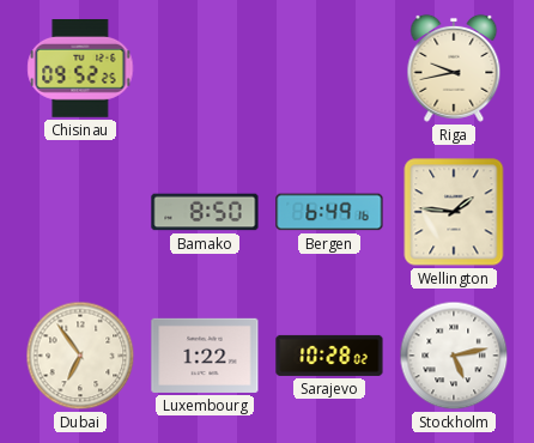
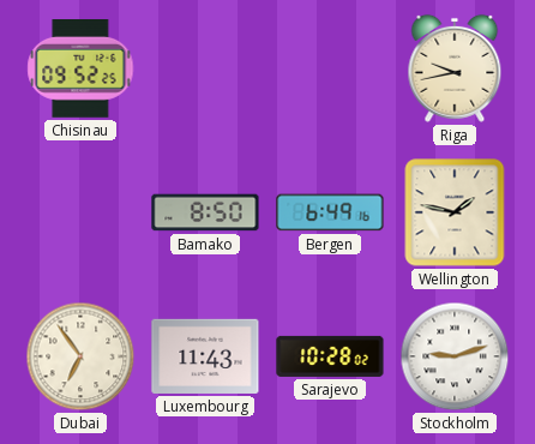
Wellington: 1:46 -> 1:47 (455, 212)
Luxembourg: 1:22 -> 11:43 (205, 356)
Stockholm: 5:13 -> 9:12 (455, 356)
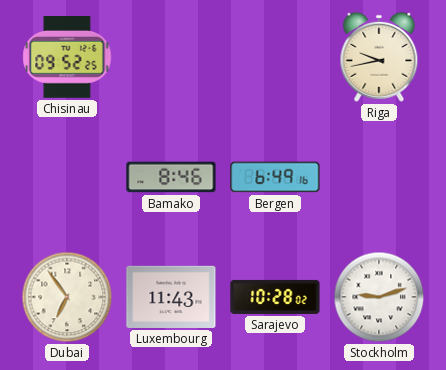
Bamako: 8:50 -> 8:46 (171, 177)
Wellington: 1:47 -> none (455, 212)
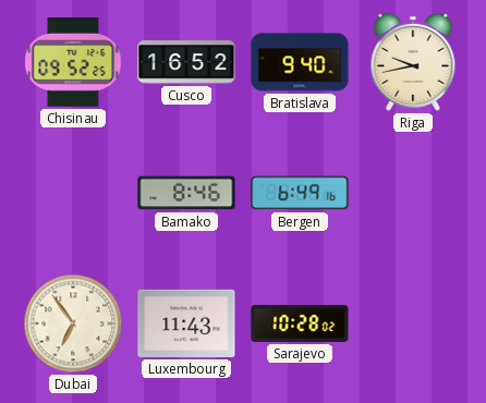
Cusco: none -> 16:52 (186, 62)
Bratislava: none -> 9:40 (300, 62)
Stockholm: 9:12 -> none (379, 297)
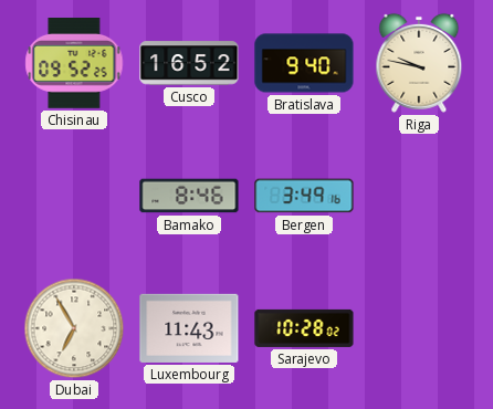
Riga: 9:43 -> 9:47 (419, 63)
Bergen: 6:49 -> 3:49 (304, 196)
Dubai: 6:54 -> 6:55 (74, 328)
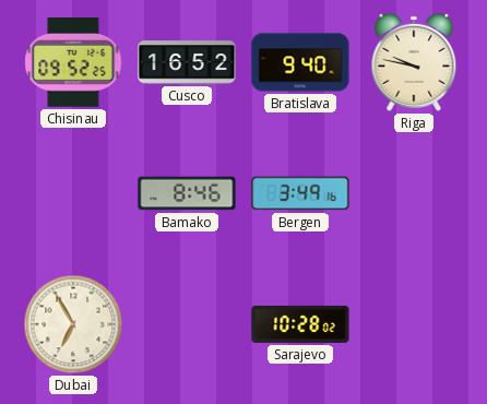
Luxembourg: 11:43 -> none (189, 328)
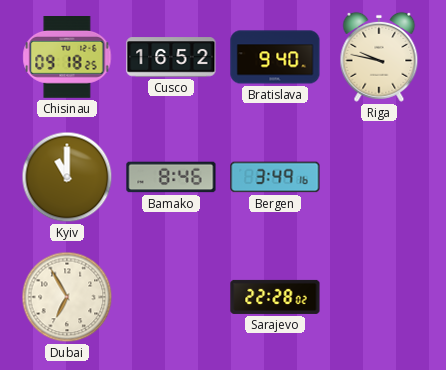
Chisinau: 09:52 -> 09:18 (67, 58)
Kyiv: none -> 11:00 (67, 177)
Sarajevo: 10:28 -> 22:28 (275, 297)
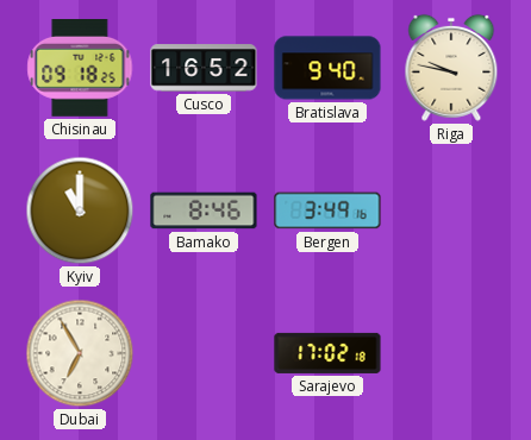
Sarajevo: 22:28 -> 17:02 (327, 353)
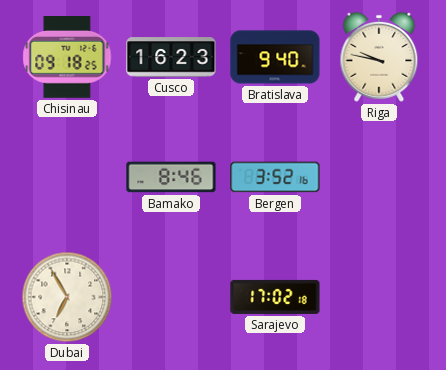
Cusco: 16:52 -> 16:23 (171, 57)
Kyiv: 11:00 -> none (80, 210)
Bergen: 3:49 -> 3:52 (275, 177)
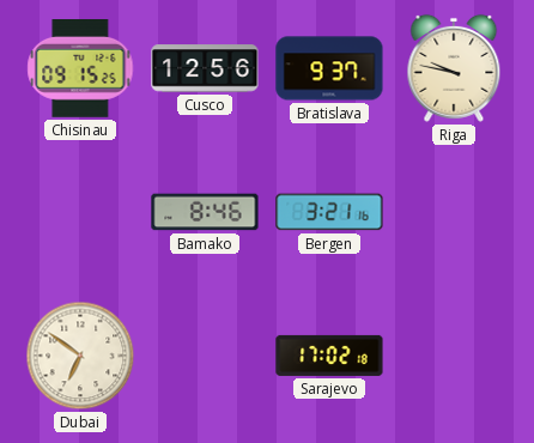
Chisinau: 09:18 -> 09:15 (80, 69)
Cusco: 16:23 -> 12:56 (205, 68)
Bratislava: 9:40 -> 9:37 (329, 68)
Bergen: 3:52 -> 3:21 (329, 212)
Dubai: 6:55 -> 6:51 (80, 356)
